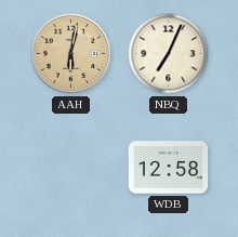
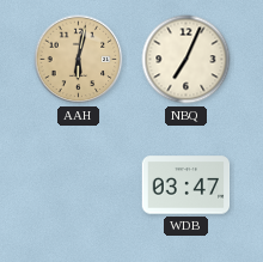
WDB: 12:58 -> 03:47 (186, 185)
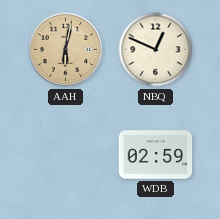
NBQ: 7:04 -> 12:49 (156, 50)
WDB: 03:47 -> 02:59 (156, 155)
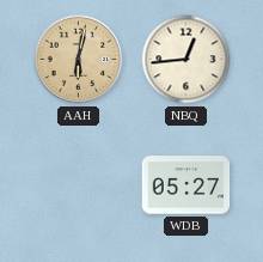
NBQ: 12:49 -> 12:44 (186, 60)
WDB: 02:59 -> 05:27 (186, 185)
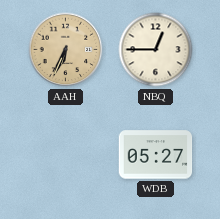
AAH: 6:02 -> 6:34 (66, 50)
NBQ: 12:44 -> 12:45 (156, 50)
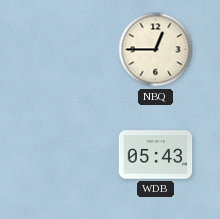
AAH: 6:34 -> none (66, 50)
WDB: 05:27 -> 05:43 (156, 155)
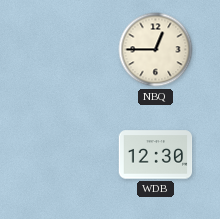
WDB: 05:43 -> 12:30 (156, 155)
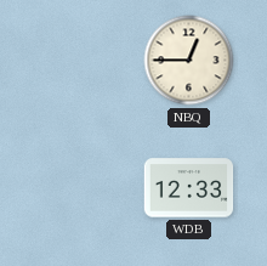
WDB: 12:30 -> 12:33 (189, 188)
